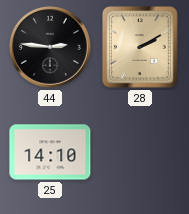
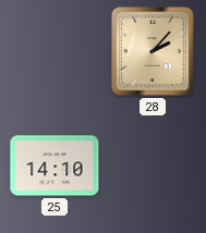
44: 2:46 -> none (50, 47)
28: 2:10 -> 2:07 (153, 51)
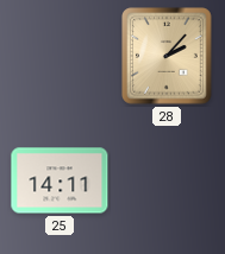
25: 14:10 -> 14:11 (60, 180)
